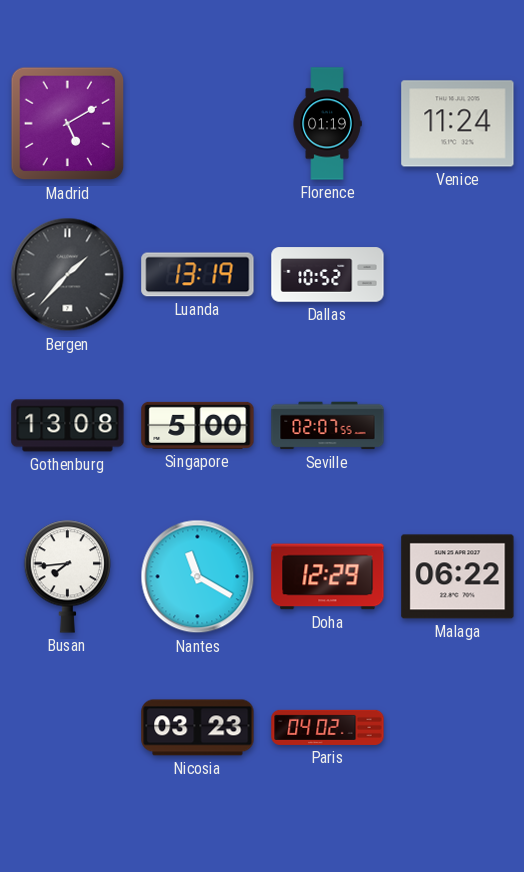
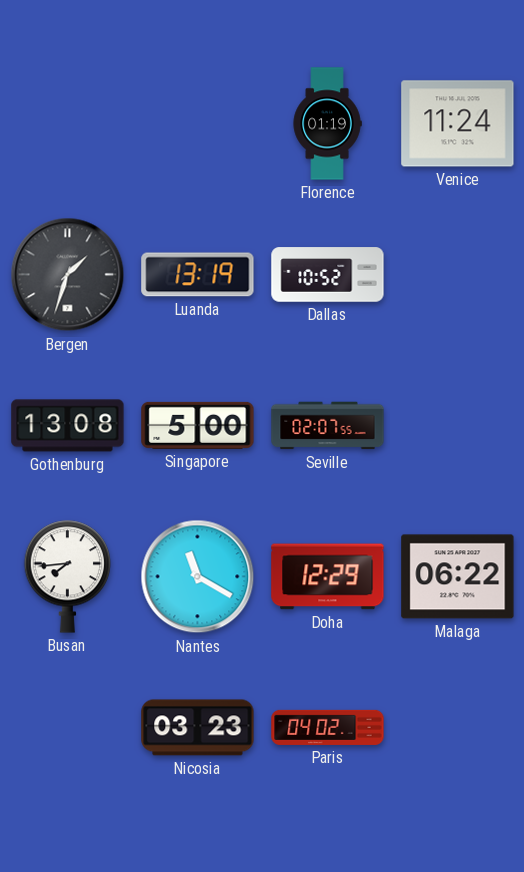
Madrid: 5:10 -> none (68, 124)
Bergen: 1:37 -> 1:33 (68, 275)
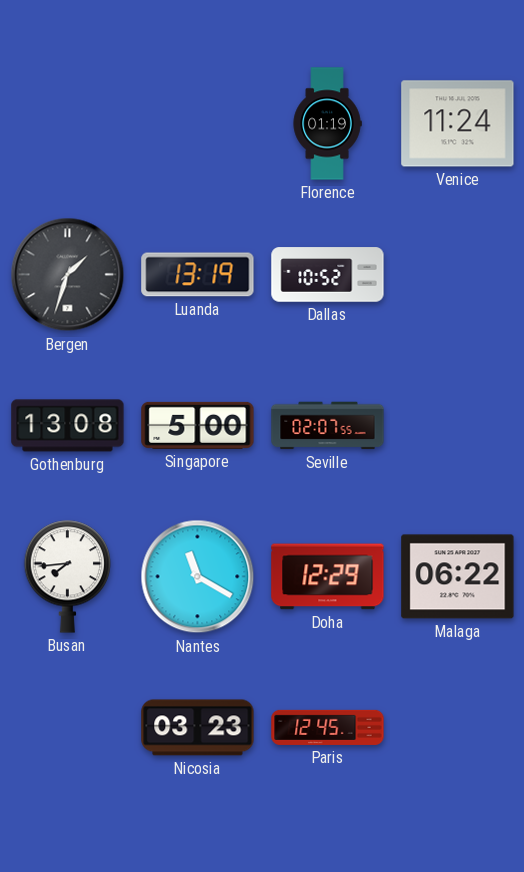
Paris: 04:02 -> 12:45 (328, 727)
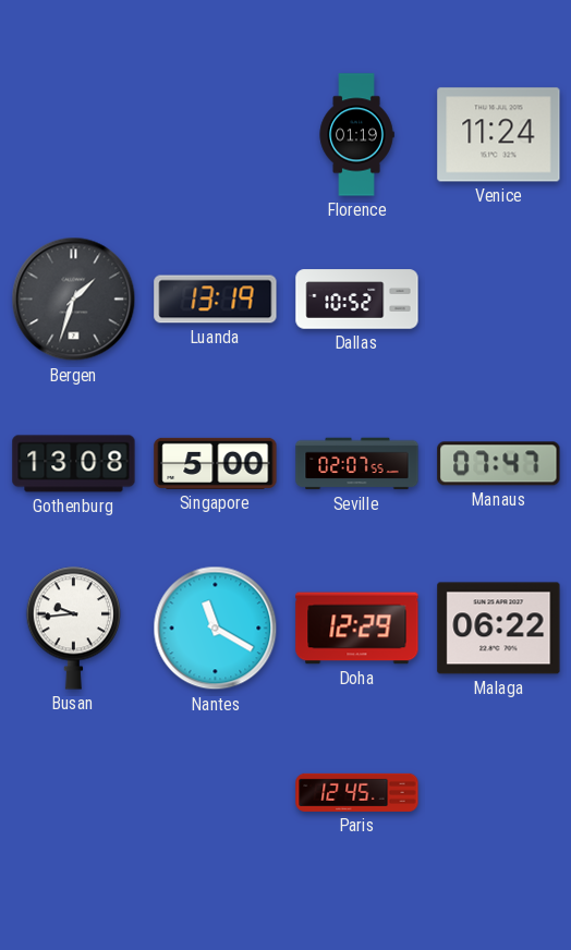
Manaus: none -> 07:47 (499, 464)
Busan: 7:44 -> 9:44 (73, 628)
Nicosia: 03:23 -> none (198, 728)
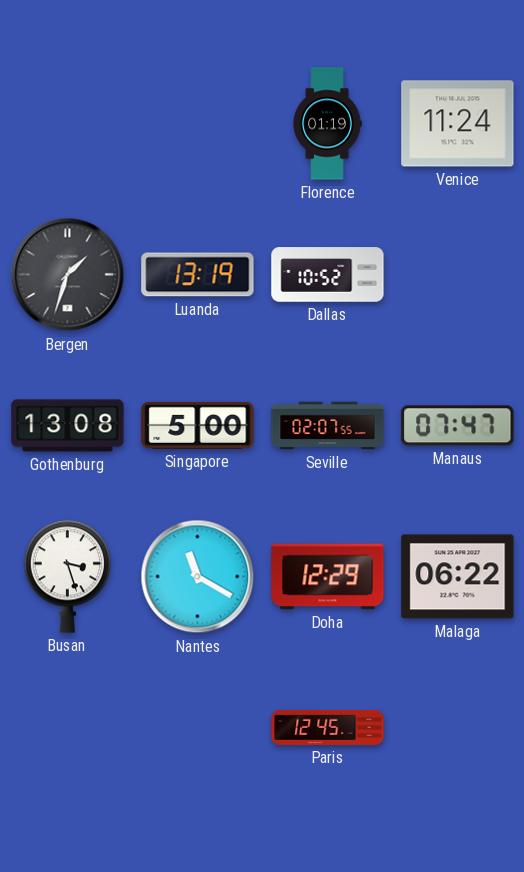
Busan: 9:44 -> 3:27 (67, 576)
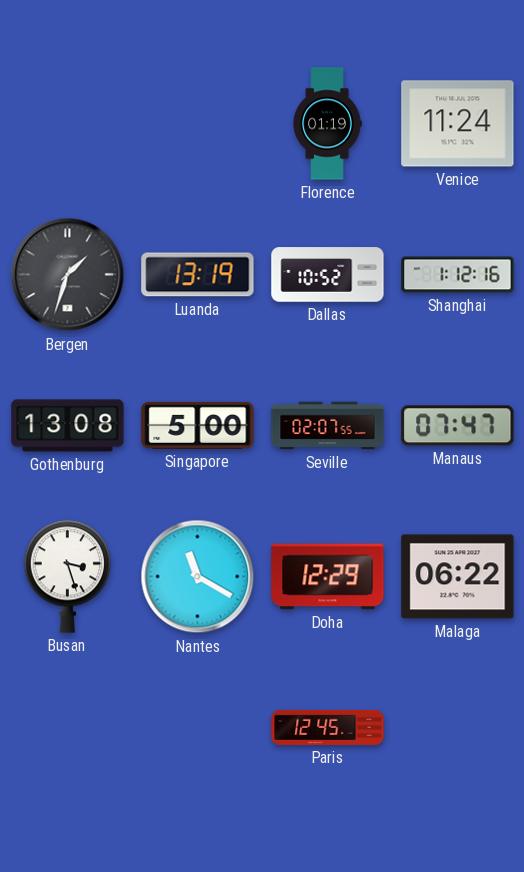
Shanghai: none -> 1:12 (458, 275)
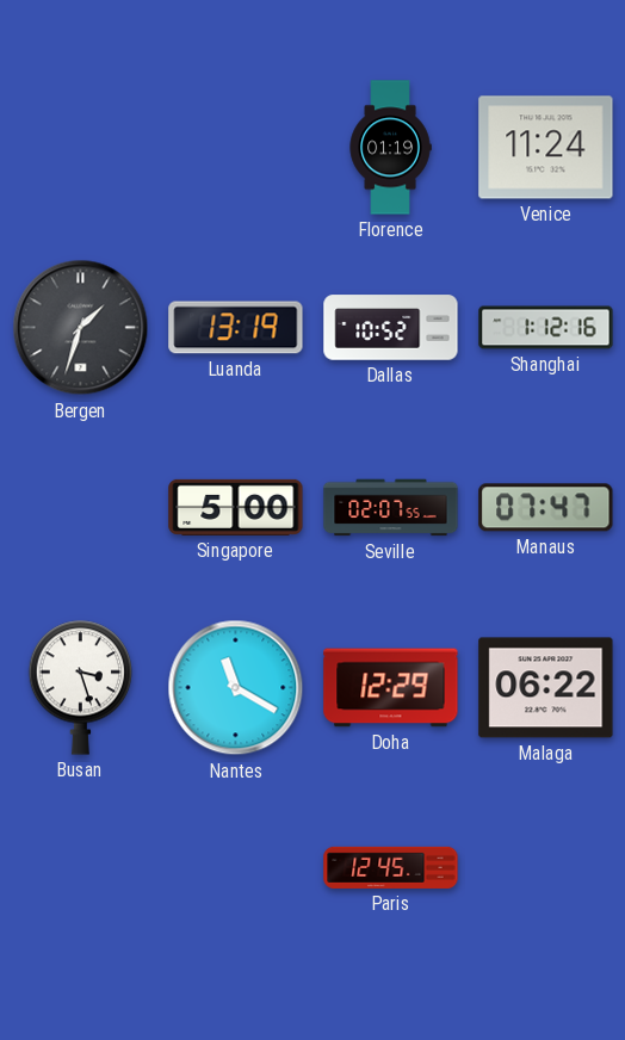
Gothenburg: 13:08 -> none (68, 426)
